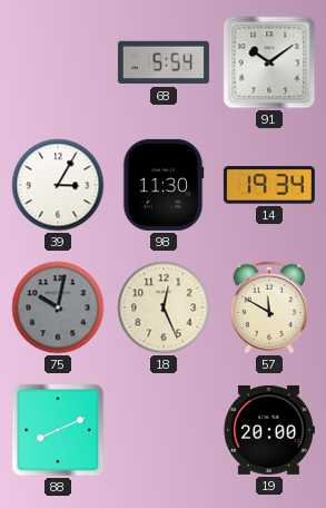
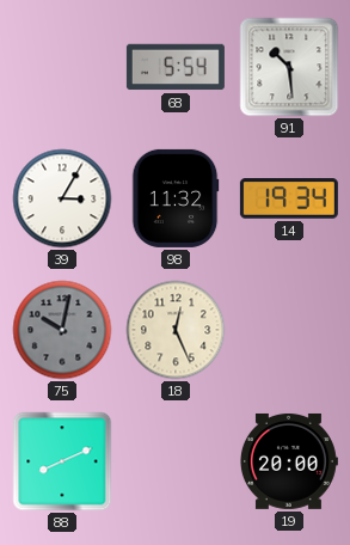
91: 10:09 -> 10:29 (289, 67)
98: 11:30 -> 11:32 (176, 198)
57: 11:50 -> none (269, 307)
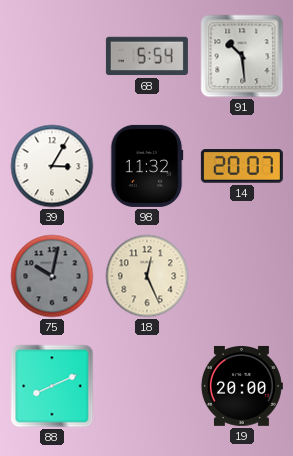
14: 19:34 -> 20:07 (242, 166)
